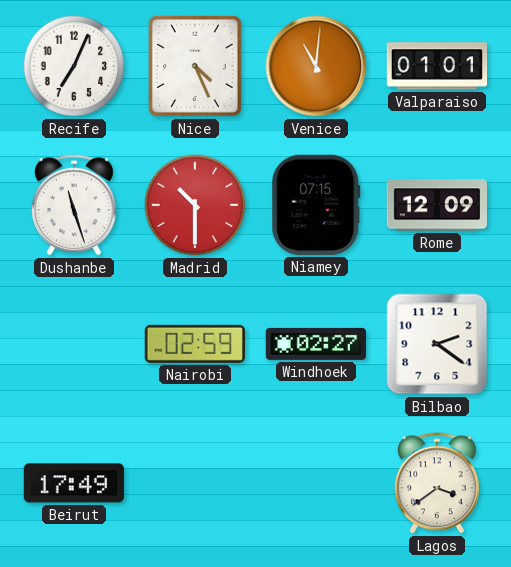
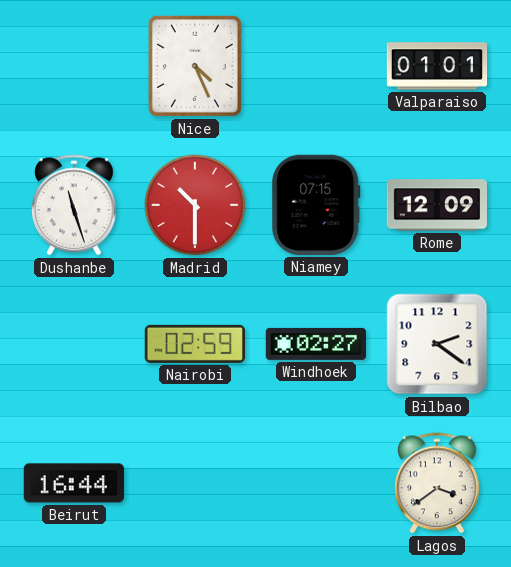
Recife: 7:04 -> none (74, 66)
Venice: 11:01 -> none (316, 66)
Beirut: 17:49 -> 16:44 (74, 483)
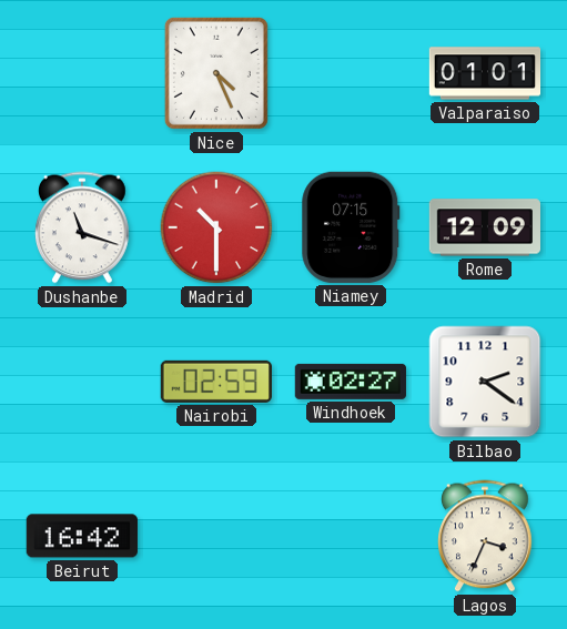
Dushanbe: 11:27 -> 11:18 (83, 227)
Beirut: 16:44 -> 16:42 (82, 536)
Lagos: 3:39 -> 3:34 (486, 536)
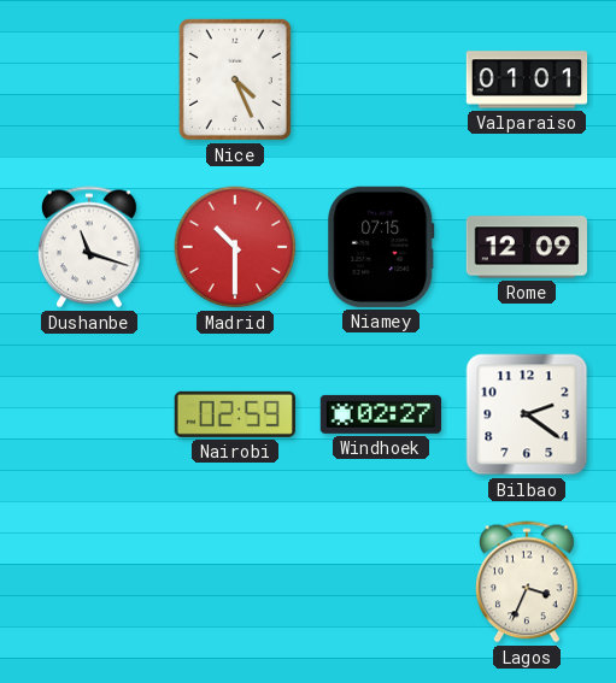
Beirut: 16:42 -> none (82, 536)
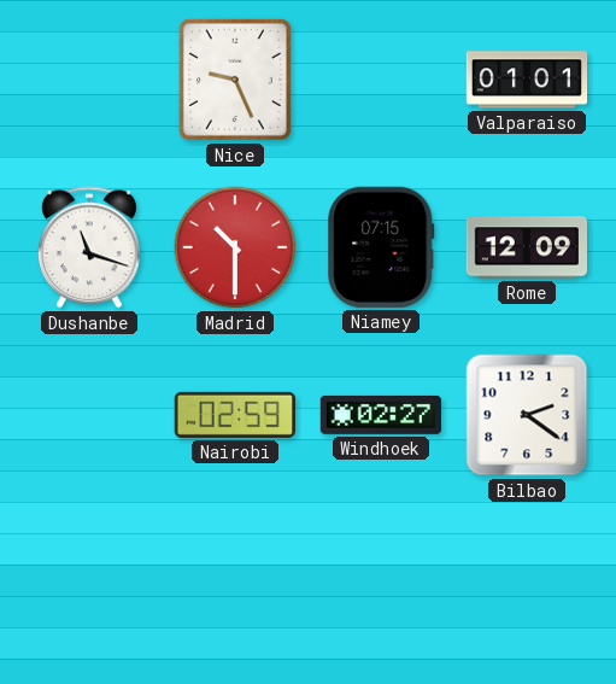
Nice: 4:26 -> 9:26 (235, 80)
Lagos: 3:34 -> none (528, 582)
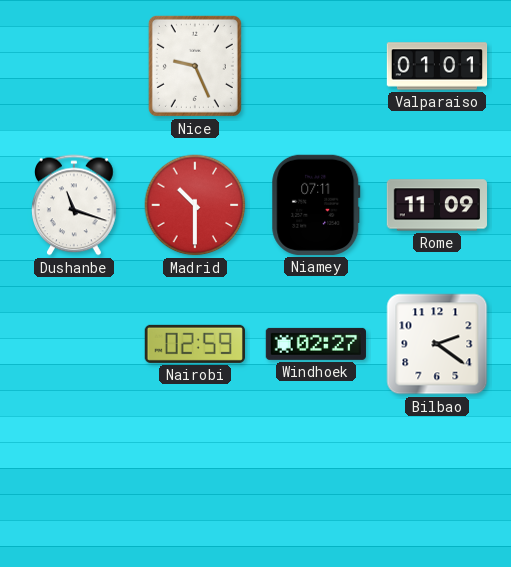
Niamey: 07:15 -> 07:11 (316, 205)
Rome: 12:09 -> 11:09 (436, 205)
